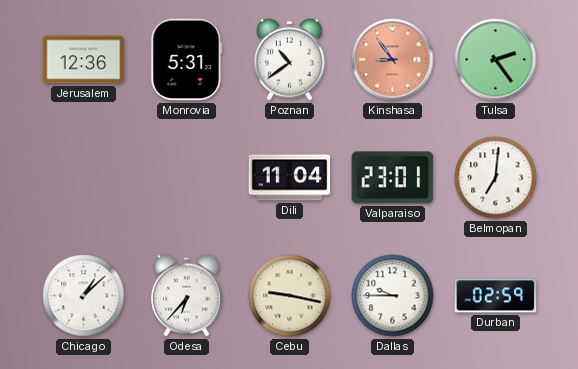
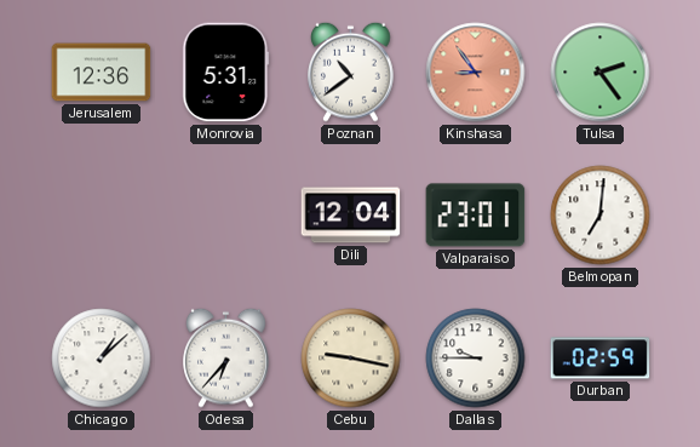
Dili: 11:04 -> 12:04 (351, 216)
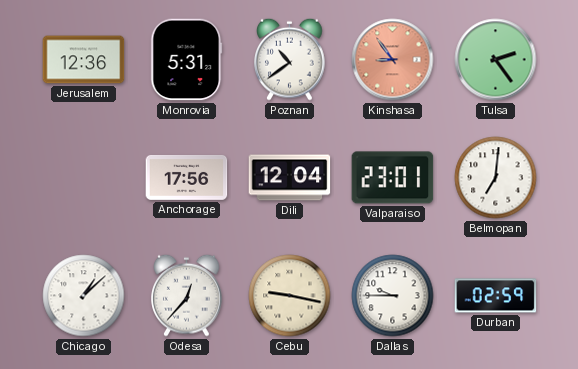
Anchorage: none -> 17:56 (187, 177)
Odesa: 6:37 -> 12:37 (187, 295)
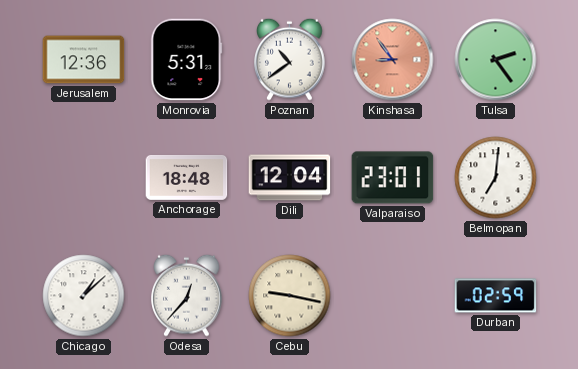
Anchorage: 17:56 -> 18:48 (187, 177)
Dallas: 9:45 -> none (393, 296)
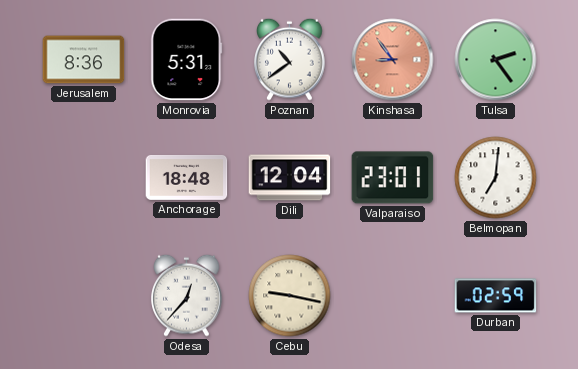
Jerusalem: 12:36 -> 8:36 (84, 60)
Chicago: 1:08 -> none (84, 296)
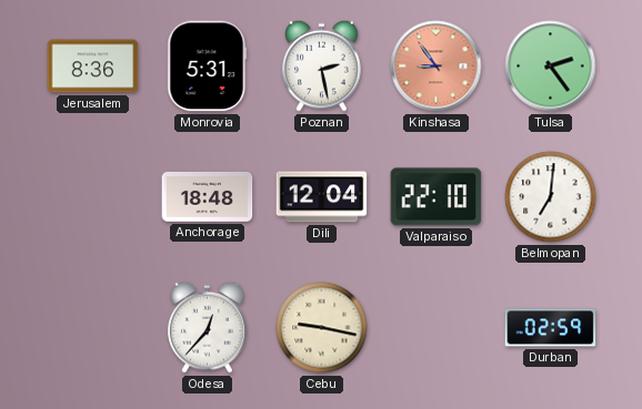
Poznan: 10:39 -> 2:28 (322, 65)
Valparaiso: 23:01 -> 22:10 (437, 197)
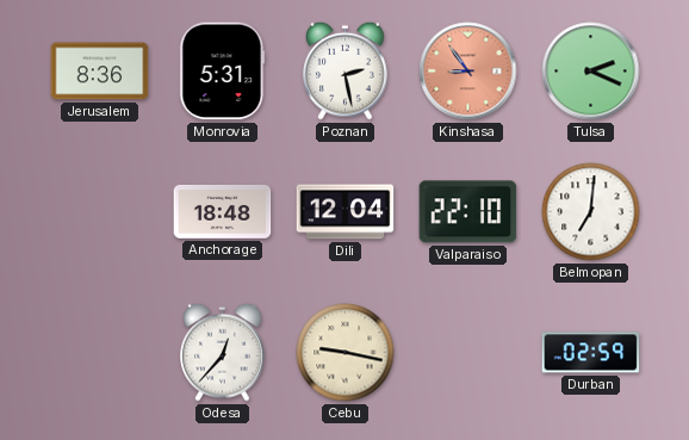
Tulsa: 2:24 -> 2:19 (591, 72)
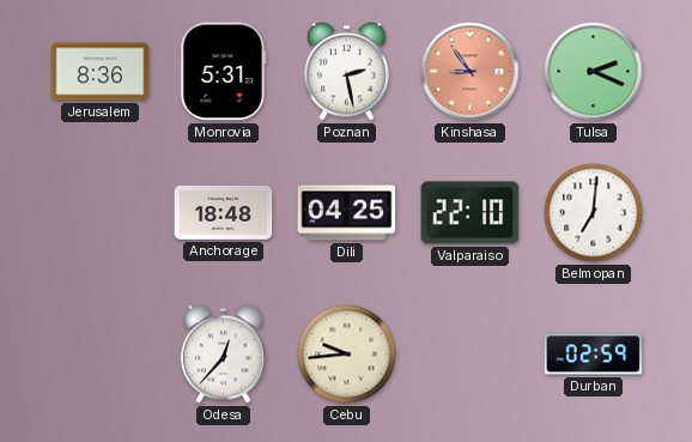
Dili: 12:04 -> 04:25 (347, 213)
Cebu: 9:17 -> 9:44 (347, 355)
